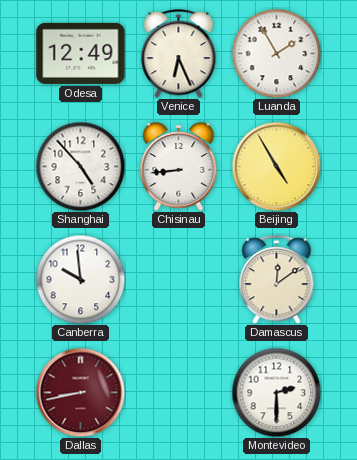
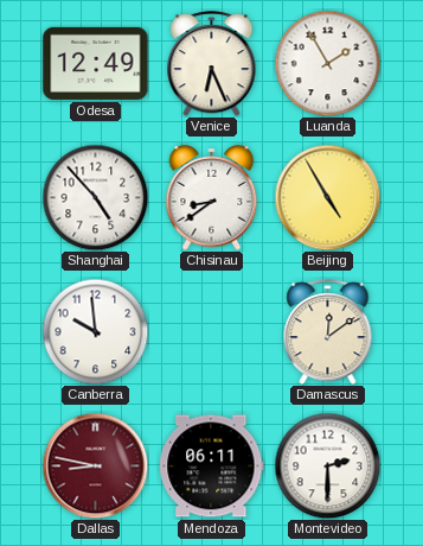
Chisinau: 8:44 -> 8:39 (212, 198)
Dallas: 8:43 -> 8:47 (95, 465)
Mendoza: none -> 06:11 (212, 466)
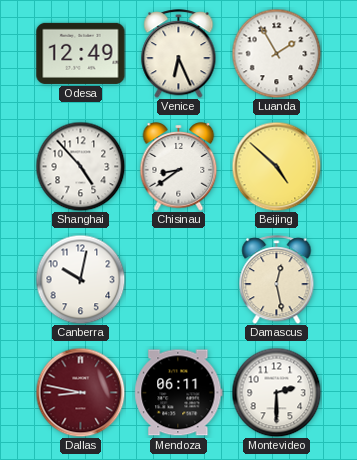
Beijing: 4:55 -> 4:52 (276, 166)
Canberra: 9:59 -> 10:02 (80, 279)
Damascus: 12:09 -> 12:28 (277, 280)
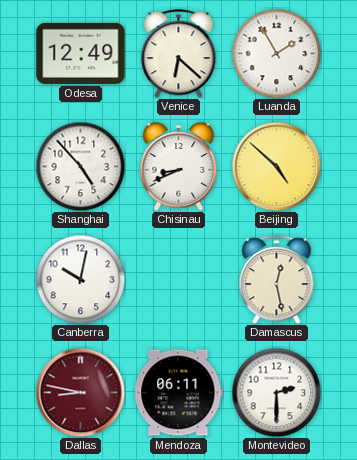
Venice: 6:26 -> 6:22 (179, 54)
Chisinau: 8:39 -> 8:41 (179, 167)
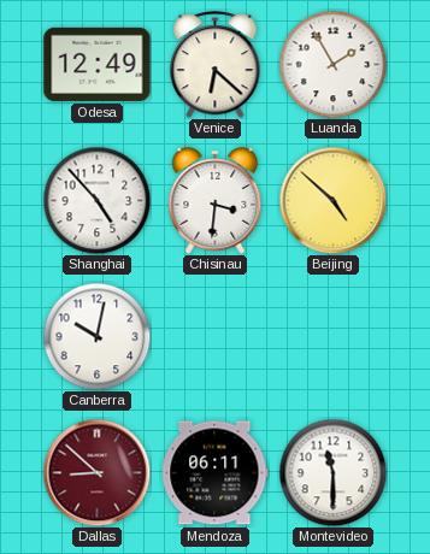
Chisinau: 8:41 -> 3:31 (216, 201)
Damascus: 12:28 -> none (277, 280)
Dallas: 8:47 -> 8:52 (96, 472)
Montevideo: 2:30 -> 11:30 (332, 472)
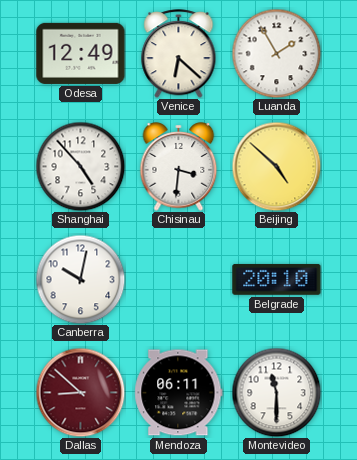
Belgrade: none -> 20:10 (277, 279)
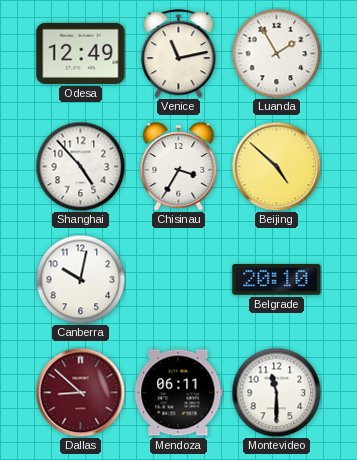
Venice: 6:22 -> 11:13 (179, 54)
Chisinau: 3:31 -> 3:35 (179, 167)
